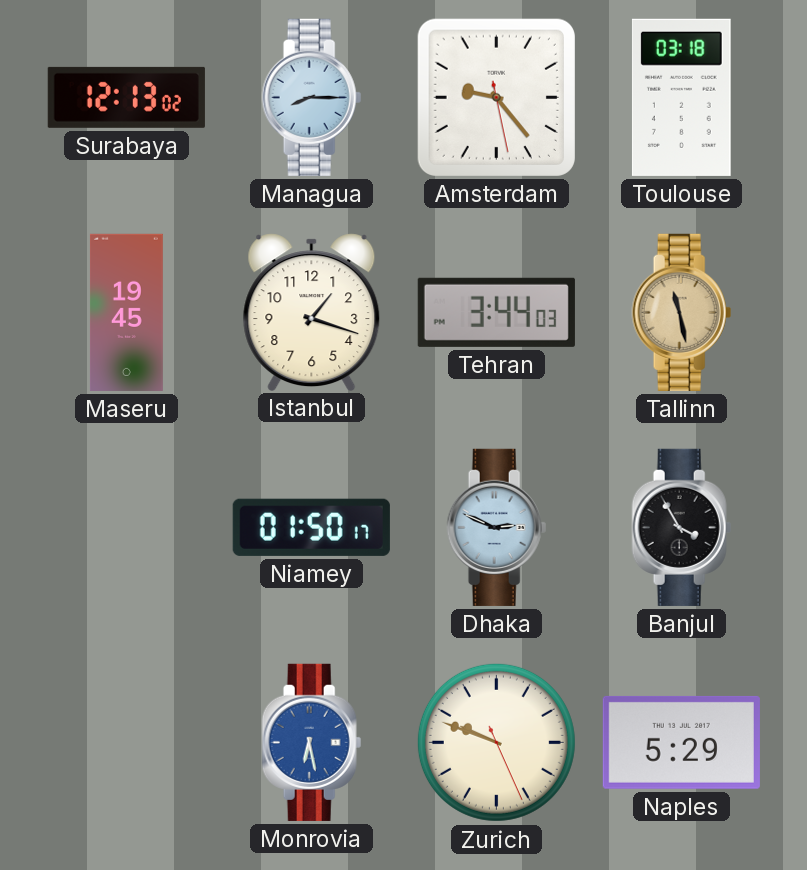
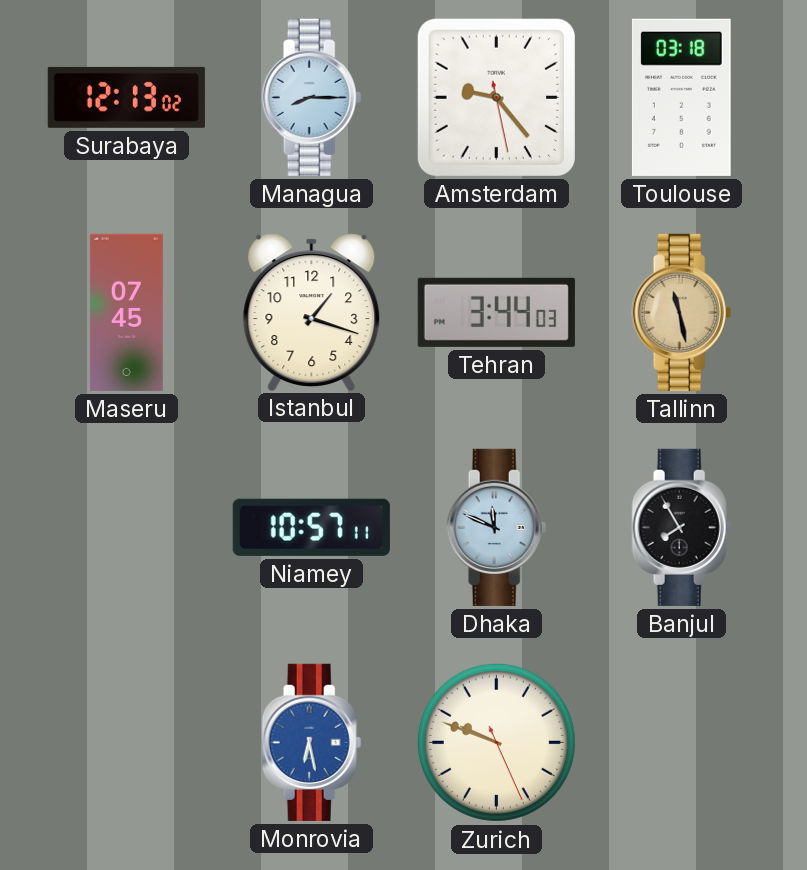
Maseru: 19:45 -> 07:45 (126, 312)
Niamey: 01:50 -> 10:57 (311, 527)
Dhaka: 2:49 -> 11:49 (497, 527)
Banjul: 3:55 -> 7:55 (682, 527)
Naples: 5:29 -> none (681, 742)
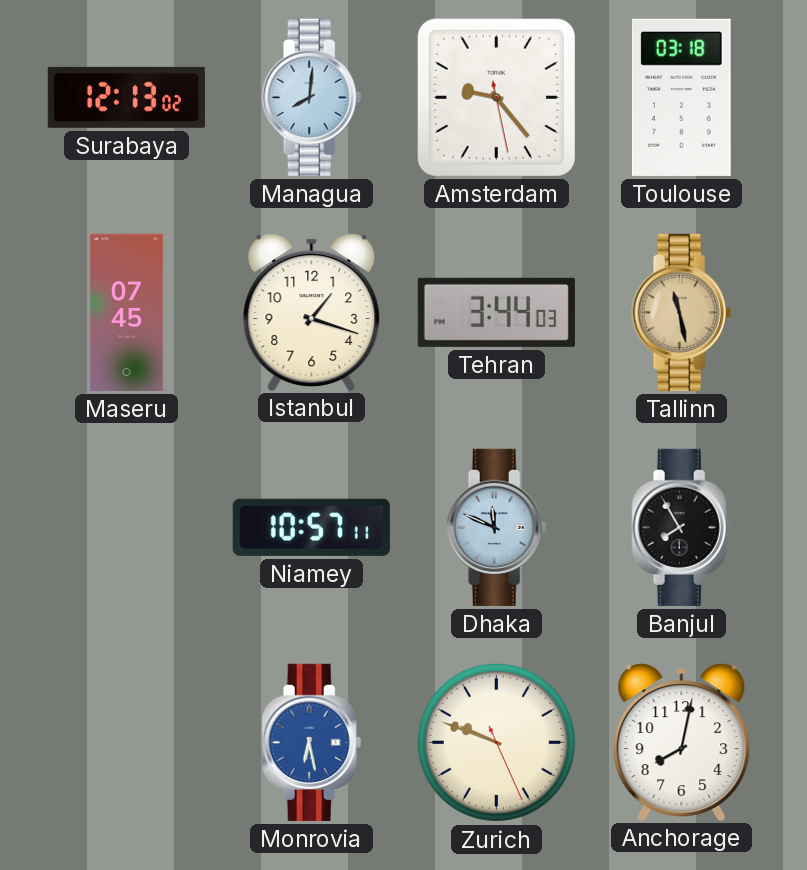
Managua: 8:15 -> 8:01 (312, 97)
Anchorage: none -> 8:02 (682, 742)
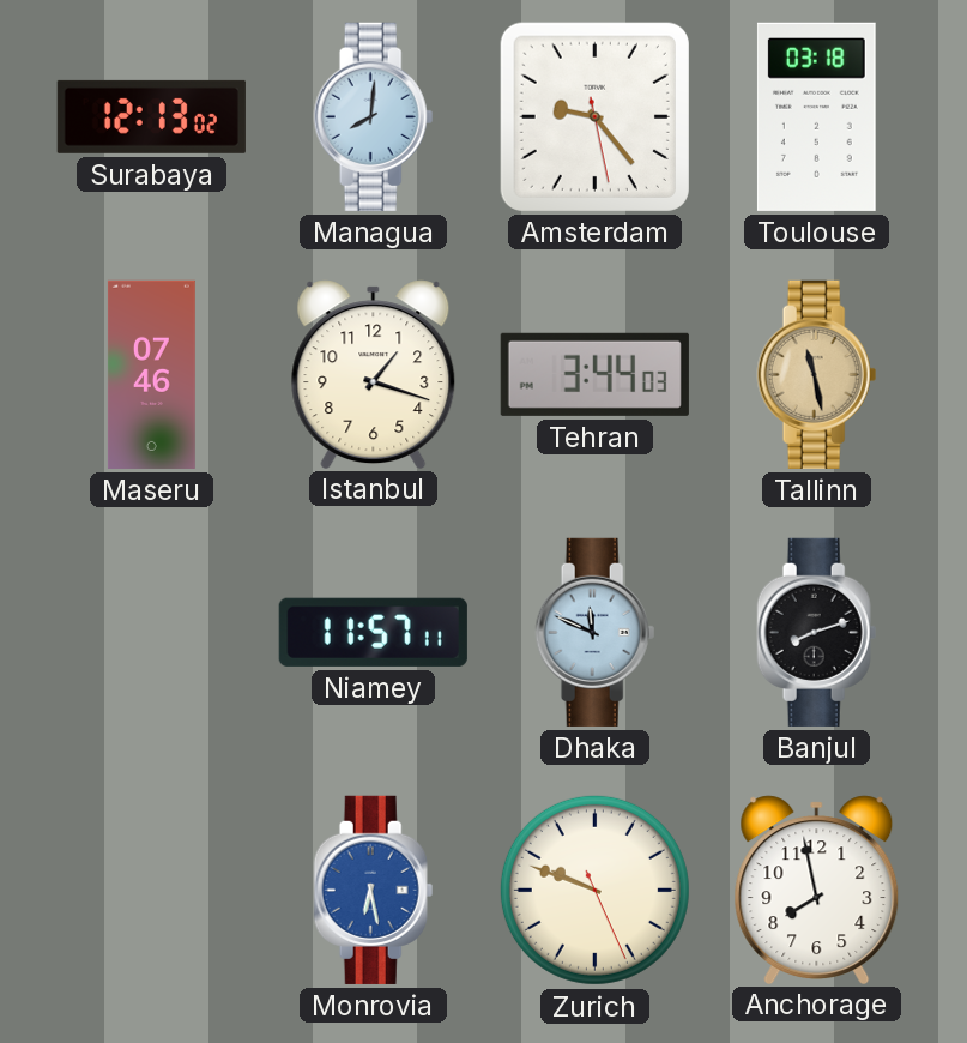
Maseru: 07:45 -> 07:46 (151, 374)
Niamey: 10:57 -> 11:57 (373, 632)
Banjul: 7:55 -> 8:12 (817, 632)
Anchorage: 8:02 -> 7:58 (817, 890)
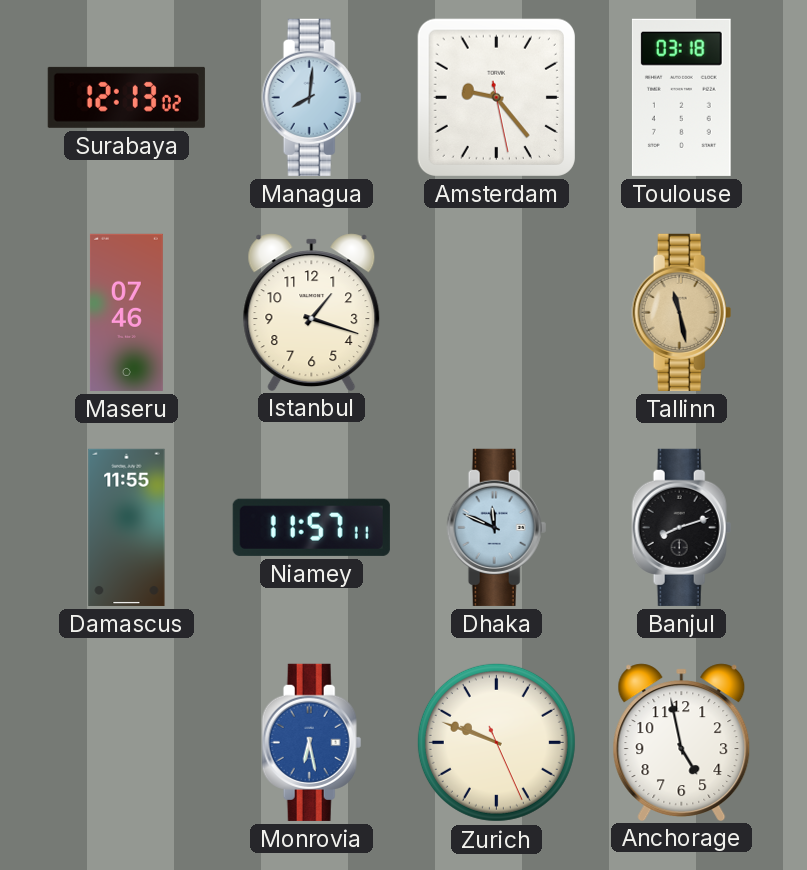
Tehran: 3:44 -> none (594, 374)
Damascus: none -> 11:55 (127, 527)
Anchorage: 7:58 -> 4:58 (682, 742)
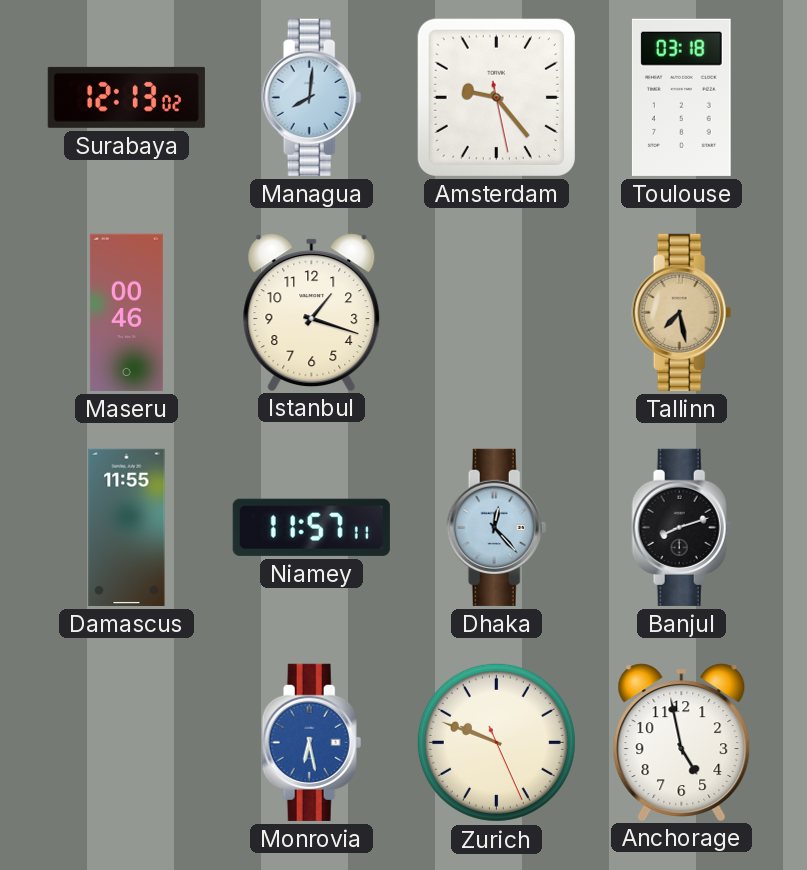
Maseru: 07:46 -> 00:46 (126, 312)
Tallinn: 11:28 -> 7:28 (682, 312)
Dhaka: 11:49 -> 12:23 (497, 527)
